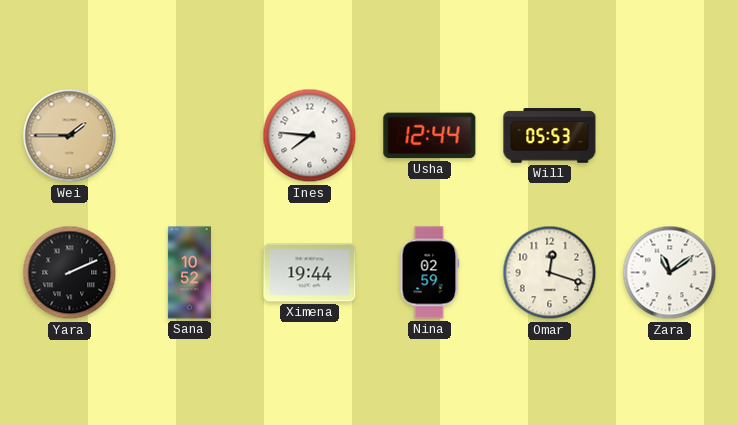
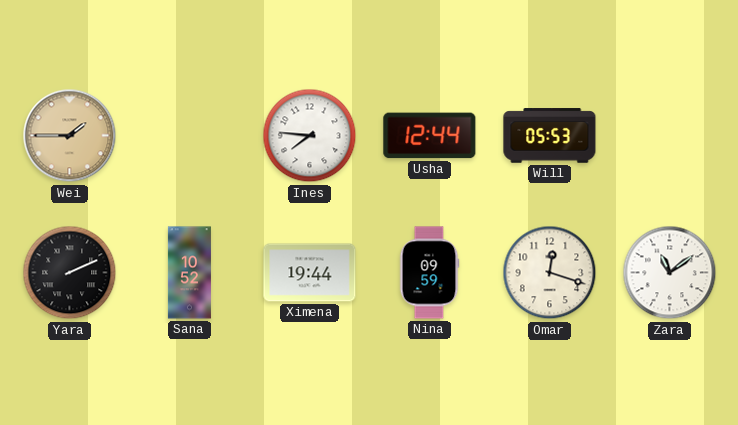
Nina: 02:59 -> 09:59 (429, 273)
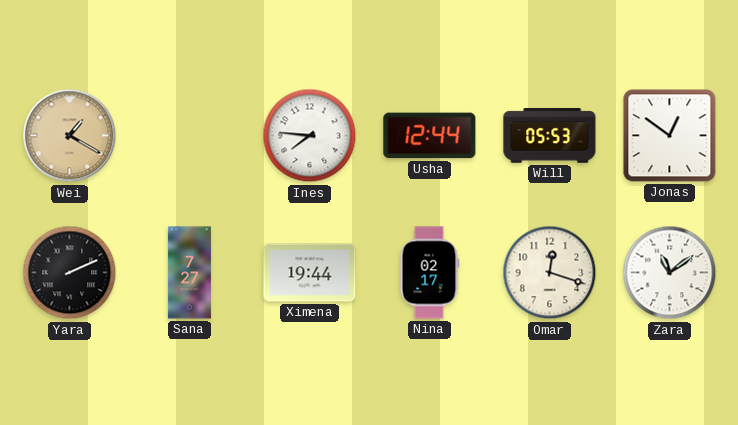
Wei: 1:45 -> 1:20 (70, 136)
Jonas: none -> 12:51 (670, 136)
Sana: 10:52 -> 7:27 (189, 273)
Nina: 09:59 -> 02:17 (429, 273)
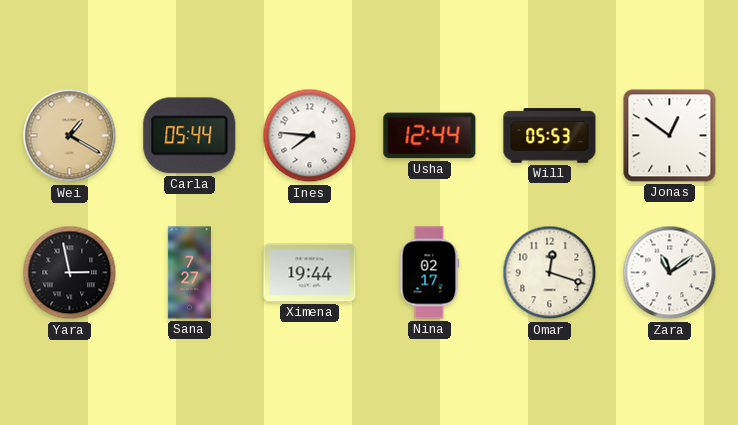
Carla: none -> 05:44 (190, 136)
Yara: 2:11 -> 2:58 (70, 273)
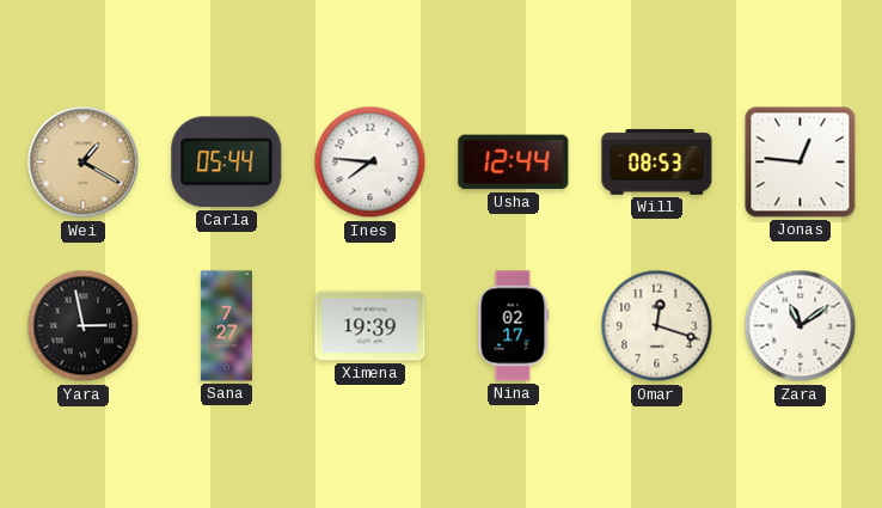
Will: 05:53 -> 08:53 (657, 163)
Jonas: 12:51 -> 12:46 (801, 163)
Ximena: 19:44 -> 19:39 (370, 326)
